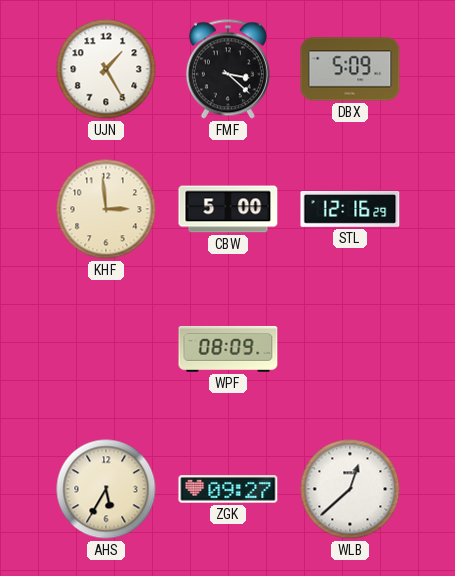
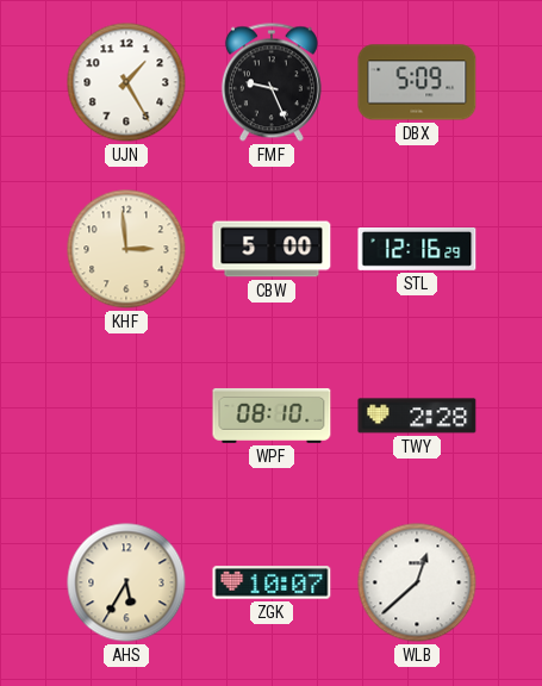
FMF: 3:22 -> 9:26 (272, 82)
WPF: 08:09 -> 08:10 (272, 416)
TWY: none -> 2:28 (417, 416)
ZGK: 09:27 -> 10:07 (272, 582)
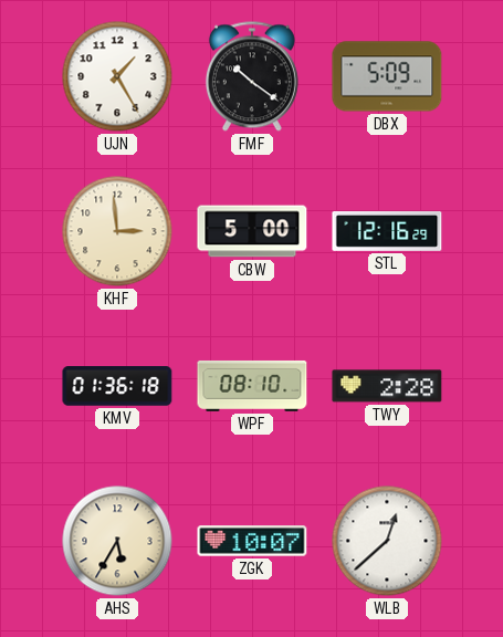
FMF: 9:26 -> 10:21 (252, 76)
KMV: none -> 01:36 (117, 386)
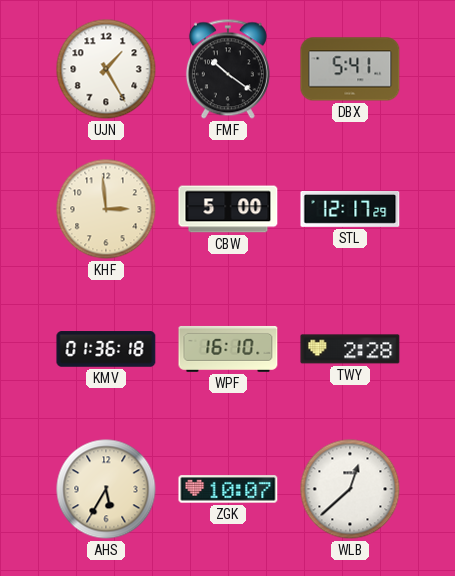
DBX: 5:09 -> 5:41 (350, 69)
STL: 12:16 -> 12:17 (350, 209)
WPF: 08:10 -> 16:10 (228, 349)
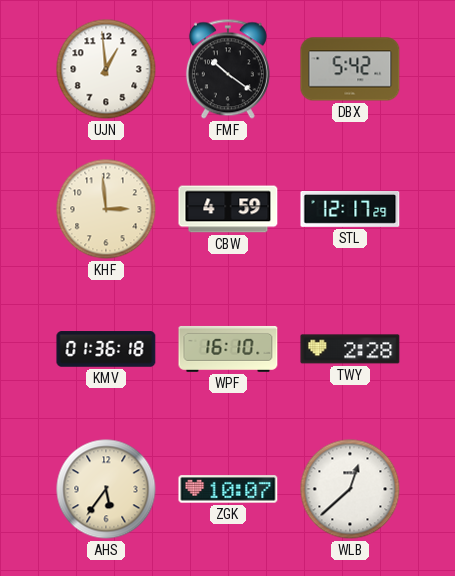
UJN: 1:25 -> 12:59 (106, 69)
DBX: 5:41 -> 5:42 (350, 69)
CBW: 5:00 -> 4:59 (228, 209)
AHS: 5:35 -> 5:36 (106, 489)
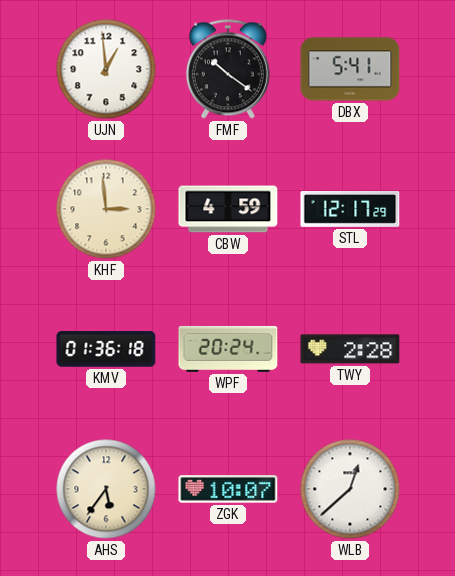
DBX: 5:42 -> 5:41 (350, 69)
WPF: 16:10 -> 20:24 (228, 349)
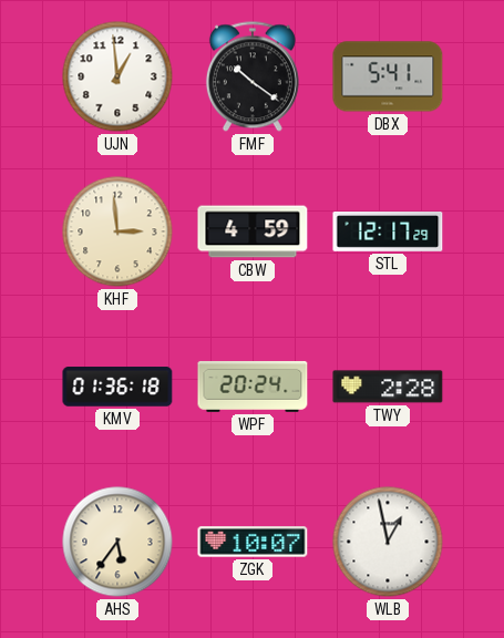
WLB: 12:38 -> 12:58 (388, 542)
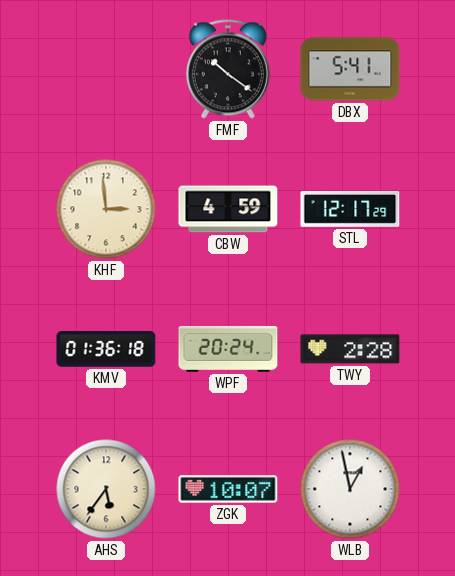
UJN: 12:59 -> none (117, 76)
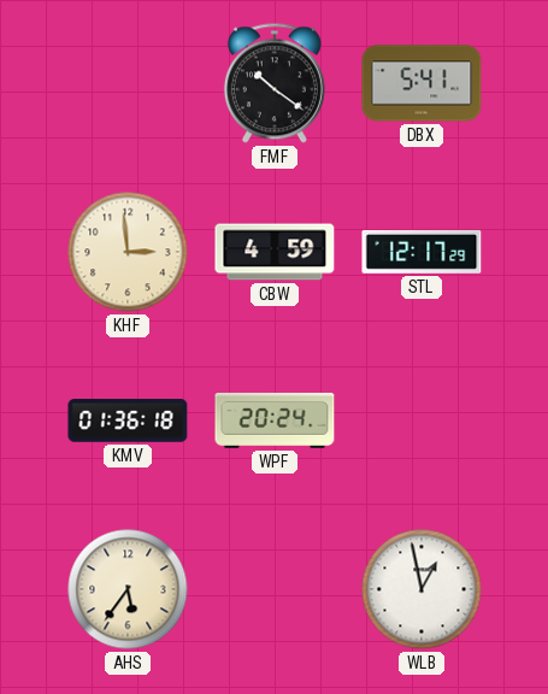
TWY: 2:28 -> none (350, 349)
ZGK: 10:07 -> none (228, 489)
